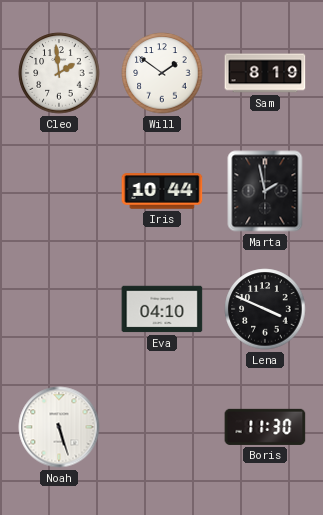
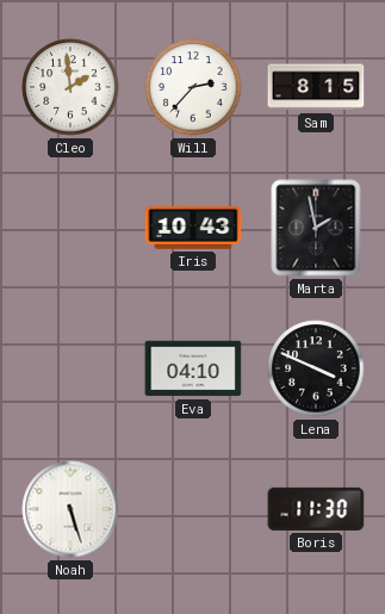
Will: 1:51 -> 2:37 (193, 87)
Sam: 8:19 -> 8:15 (316, 87)
Iris: 10:44 -> 10:43 (193, 228)
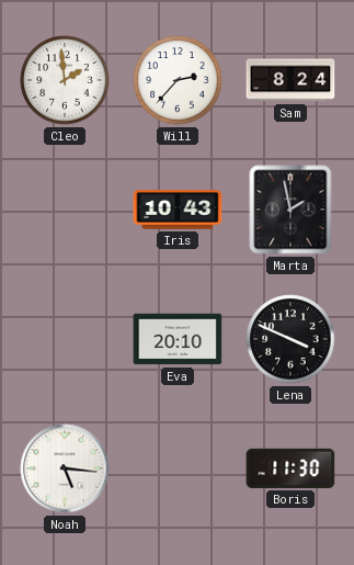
Sam: 8:15 -> 8:24 (290, 80)
Eva: 04:10 -> 20:10 (178, 339)
Noah: 5:27 -> 5:16 (65, 468)
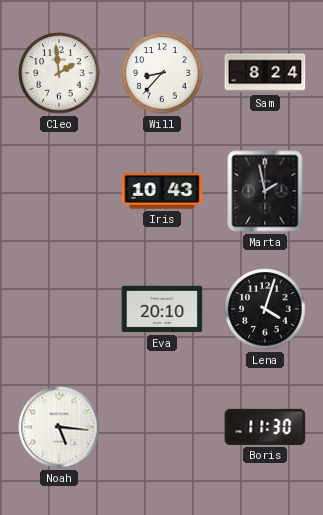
Will: 2:37 -> 8:37 (162, 73)
Lena: 3:49 -> 4:03 (265, 309)
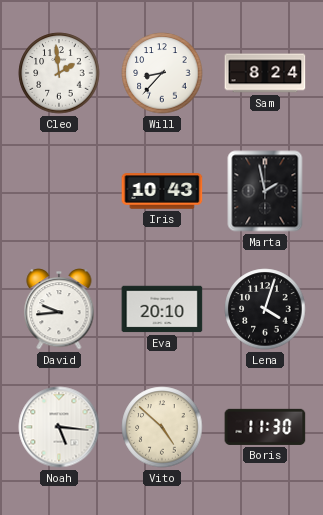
David: none -> 9:44 (59, 309)
Vito: none -> 4:52 (162, 427)
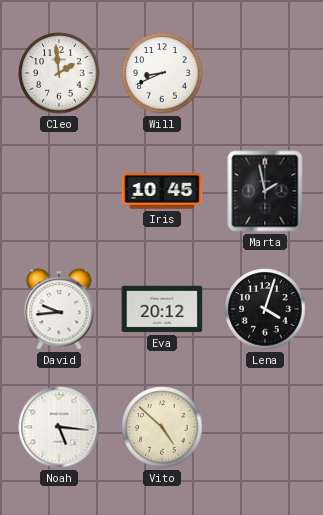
Will: 8:37 -> 8:41 (162, 73)
Sam: 8:24 -> none (265, 73)
Iris: 10:43 -> 10:45 (162, 191)
Eva: 20:10 -> 20:12 (162, 309)
Boris: 11:30 -> none (265, 427)
